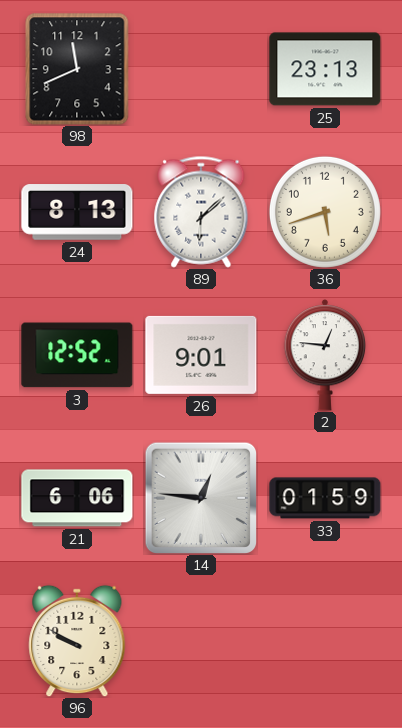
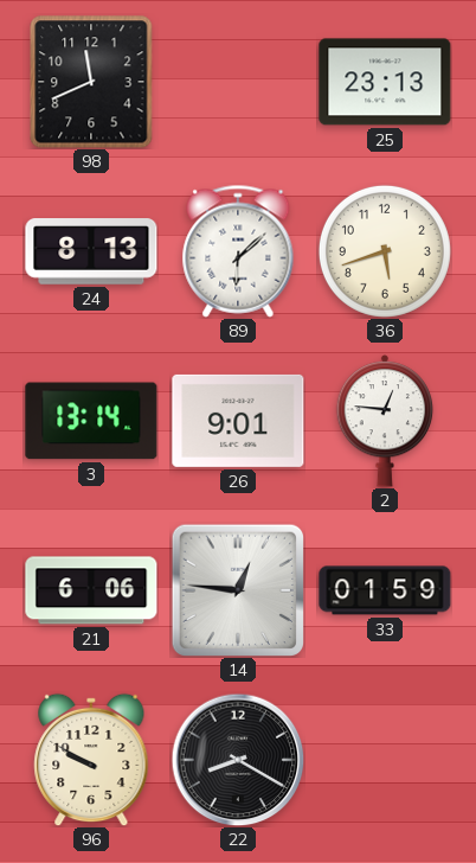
3: 12:52 -> 13:14 (91, 421)
22: none -> 8:20 (238, 760)
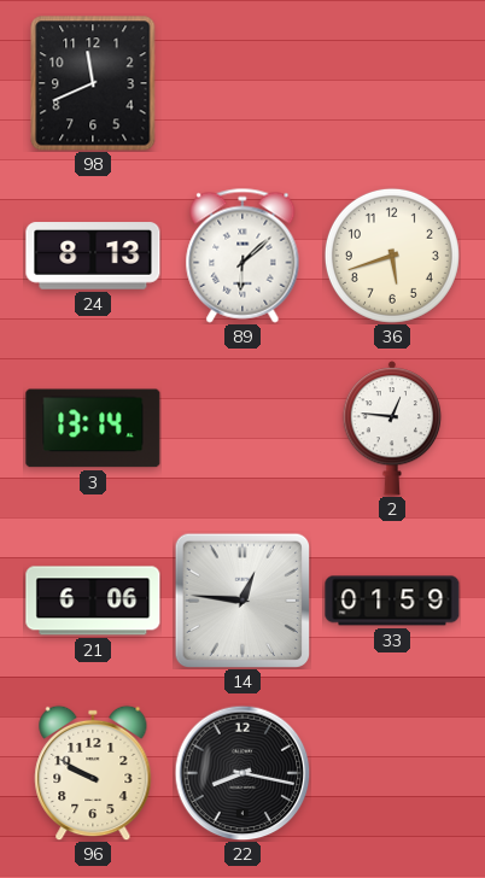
25: 23:13 -> none (385, 82)
26: 9:01 -> none (238, 421)
22: 8:20 -> 8:17 (242, 773)
